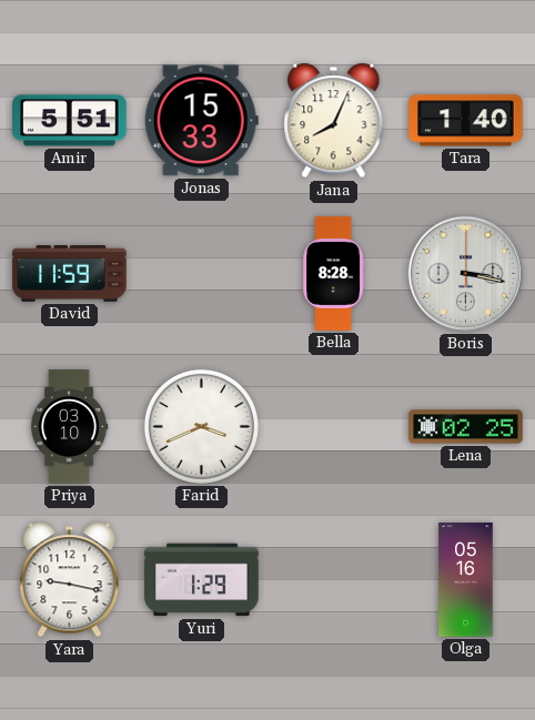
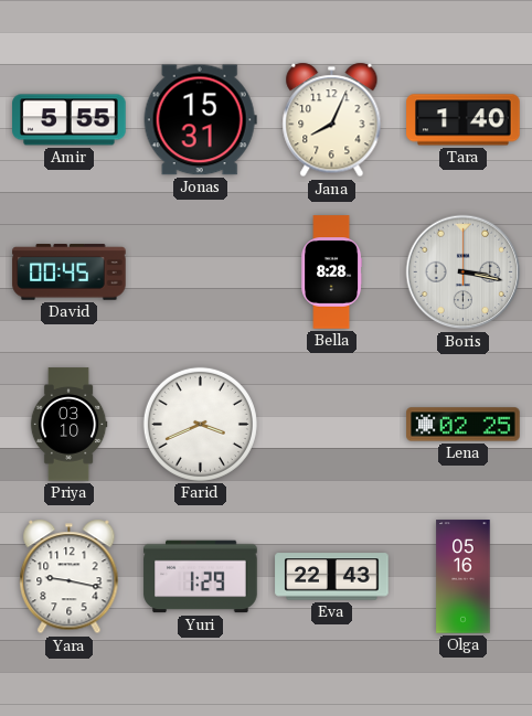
Amir: 5:51 -> 5:55 (70, 120)
Jonas: 15:33 -> 15:31 (200, 120)
David: 11:59 -> 00:45 (70, 272)
Eva: none -> 22:43 (332, 577)
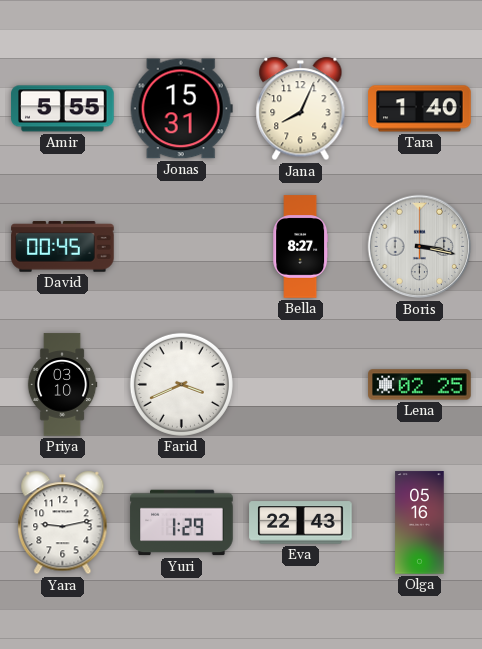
Bella: 8:28 -> 8:27 (301, 247)
Yara: 9:17 -> 9:13 (63, 523)
